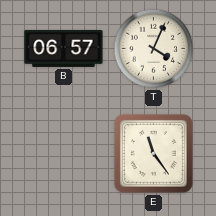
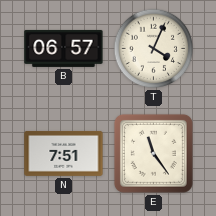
N: none -> 7:51 (64, 153)
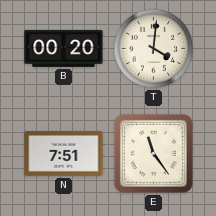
B: 06:57 -> 00:20 (64, 48)
T: 4:04 -> 4:01 (154, 49)
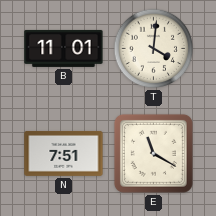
B: 00:20 -> 11:01 (64, 48)
E: 11:24 -> 11:20 (153, 153)
